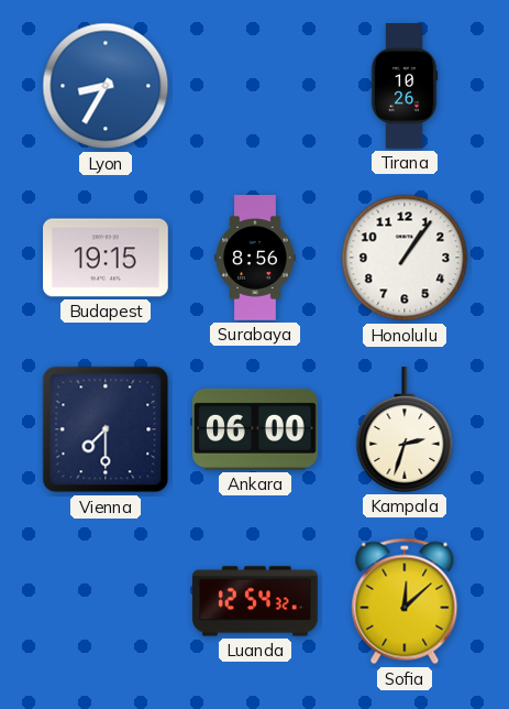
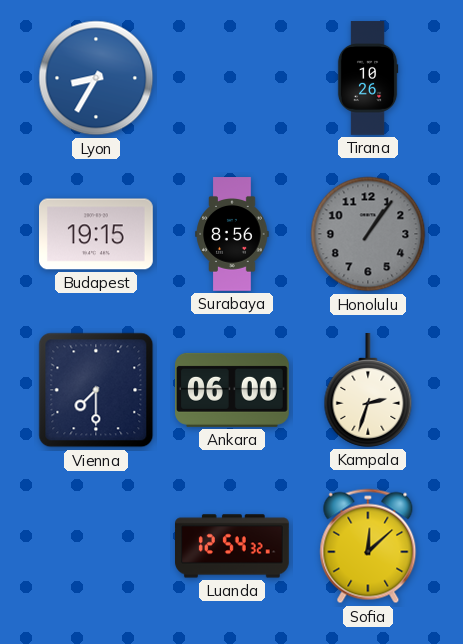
Honolulu dial: white -> grey (368, 234)
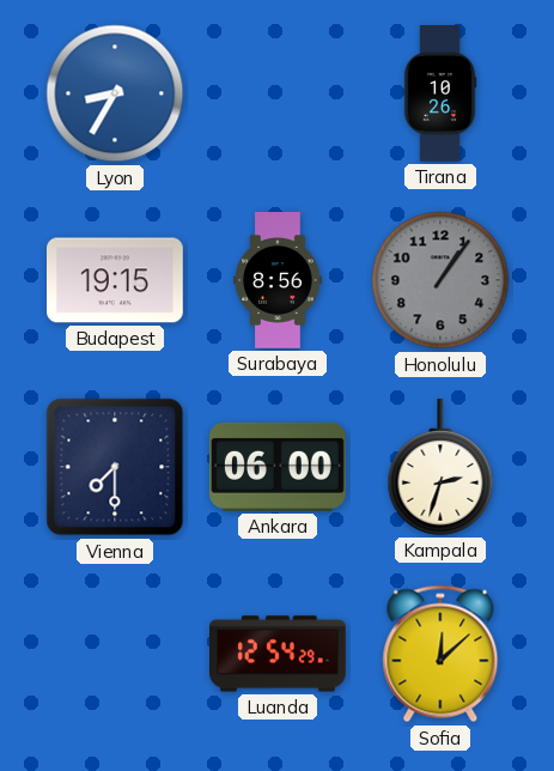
Luanda: 12:54:32 -> 12:54:29 (279, 654)
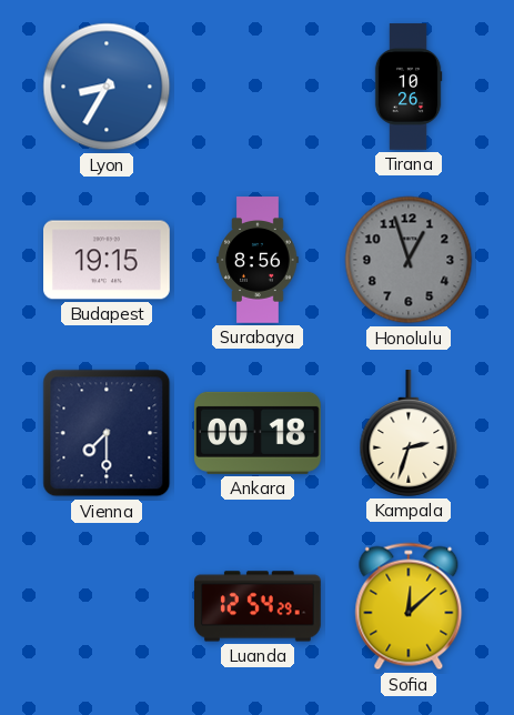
Honolulu: 1:06 -> 12:57 (409, 260)
Ankara: 06:00 -> 00:18 (259, 433)
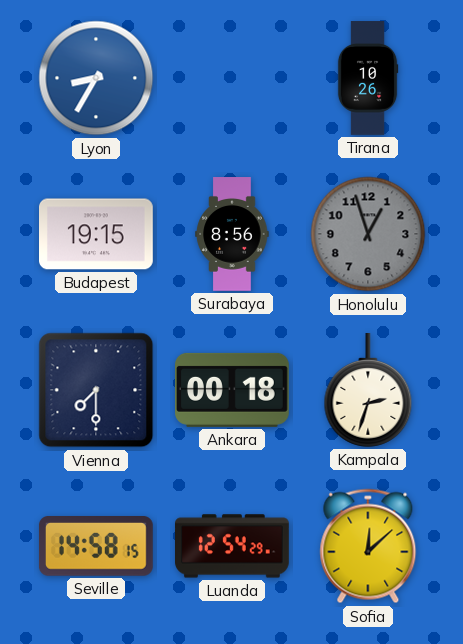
Seville: none -> 14:58 (96, 547)
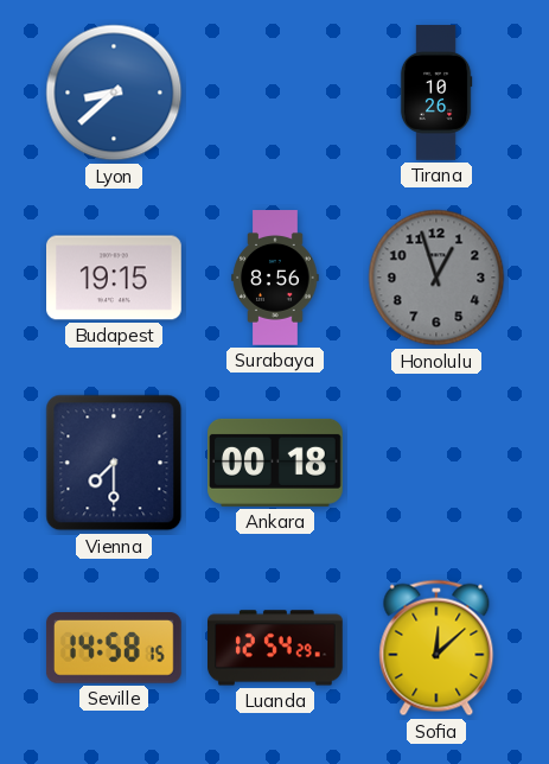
Lyon: 8:35 -> 8:38 (114, 93)
Kampala: 2:33 -> none (368, 391)
